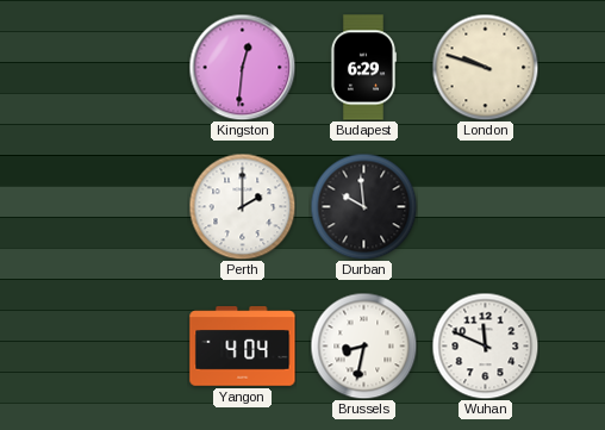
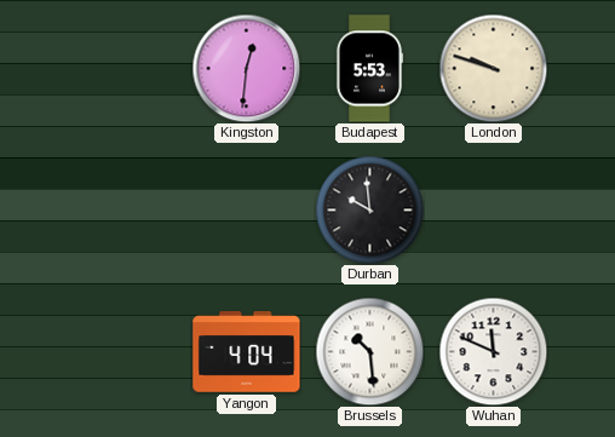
Budapest: 6:29 -> 5:53 (368, 69)
Perth: 2:00 -> none (242, 206)
Brussels: 8:32 -> 10:29 (369, 351)
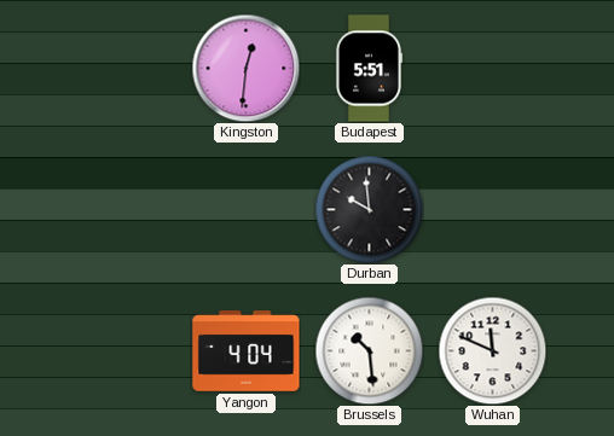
Budapest: 5:53 -> 5:51 (367, 69)
London: 9:48 -> none (493, 68)
